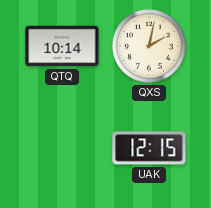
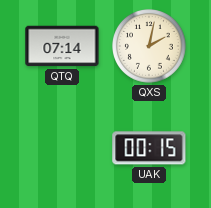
QTQ: 10:14 -> 07:14 (62, 46)
UAK: 12:15 -> 00:15 (149, 148)
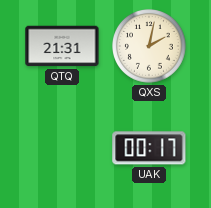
QTQ: 07:14 -> 21:31 (62, 46)
UAK: 00:15 -> 00:17 (149, 148)
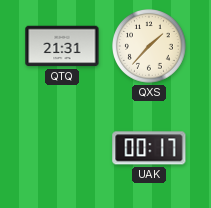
QXS: 2:02 -> 1:37 (150, 47)
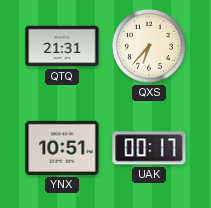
QXS: 1:37 -> 6:37 (150, 47)
YNX: none -> 10:51 (62, 148)
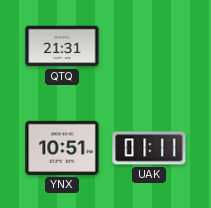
QXS: 6:37 -> none (150, 47)
UAK: 00:17 -> 01:11 (149, 148)
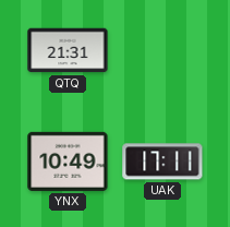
YNX: 10:51 -> 10:49 (68, 162)
UAK: 01:11 -> 17:11 (162, 162)
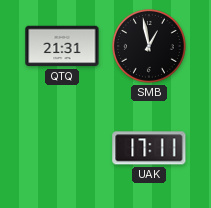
SMB: none -> 12:58 (150, 47)
YNX: 10:49 -> none (68, 162)
